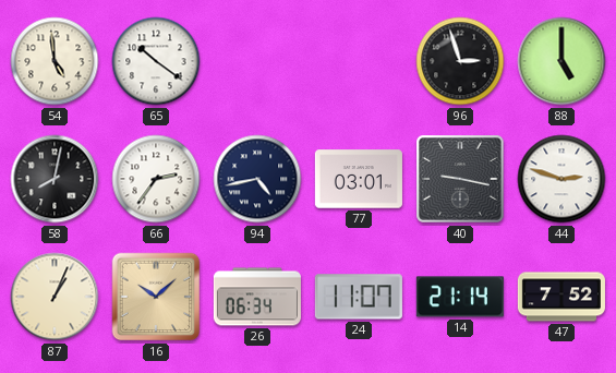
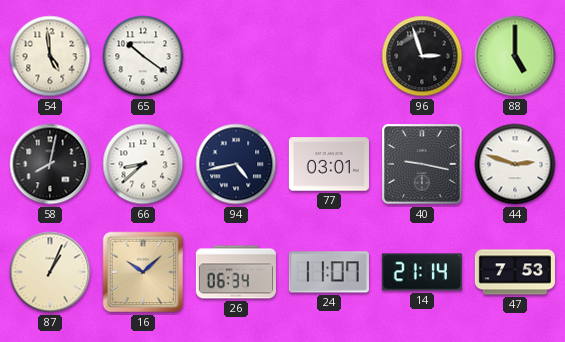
66: 2:36 -> 8:38 (143, 164)
47: 7:52 -> 7:53 (515, 272)
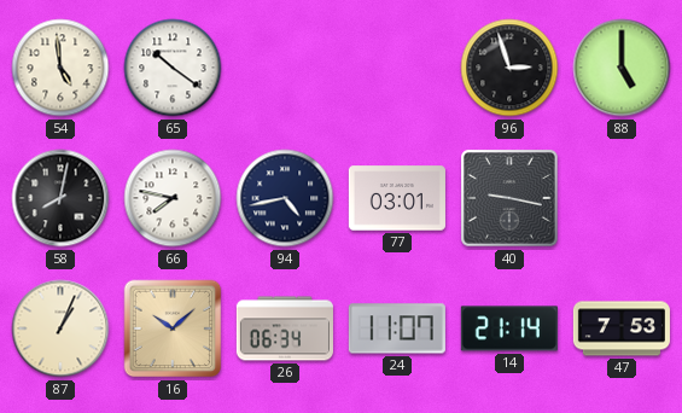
66: 8:38 -> 7:47 (173, 198)
44: 2:48 -> none (515, 164)
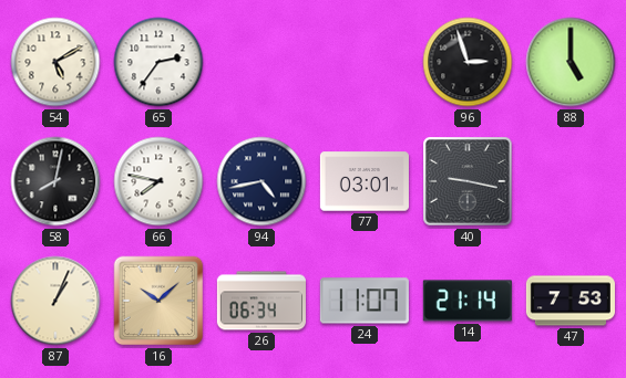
54: 4:59 -> 5:10 (55, 62)
65: 10:21 -> 2:36 (158, 62)
